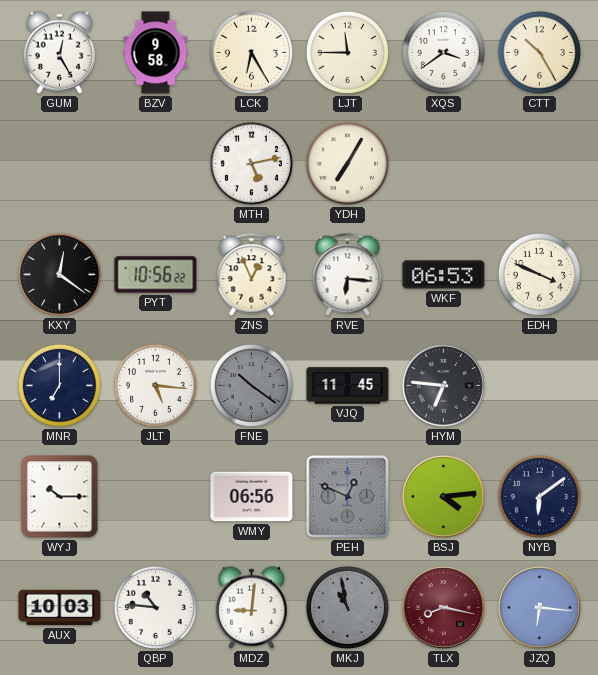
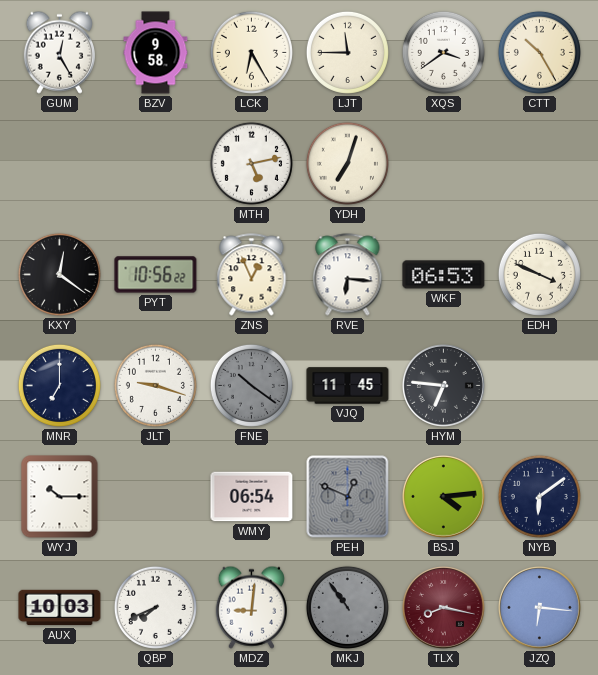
YDH: 7:05 -> 7:03 (347, 163)
JLT: 5:16 -> 9:18 (155, 385)
WMY: 06:56 -> 06:54 (252, 497)
QBP: 10:46 -> 7:41 (155, 607)
MKJ: 10:58 -> 10:54 (347, 607)
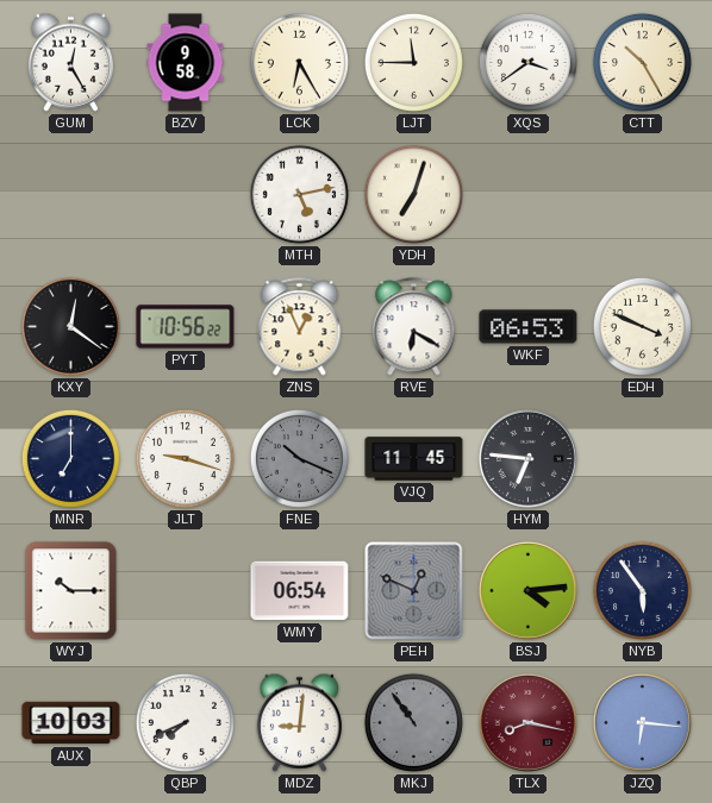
RVE: 6:16 -> 6:20 (414, 327)
FNE: 10:21 -> 10:19 (299, 458)
NYB: 6:09 -> 5:54 (642, 590)
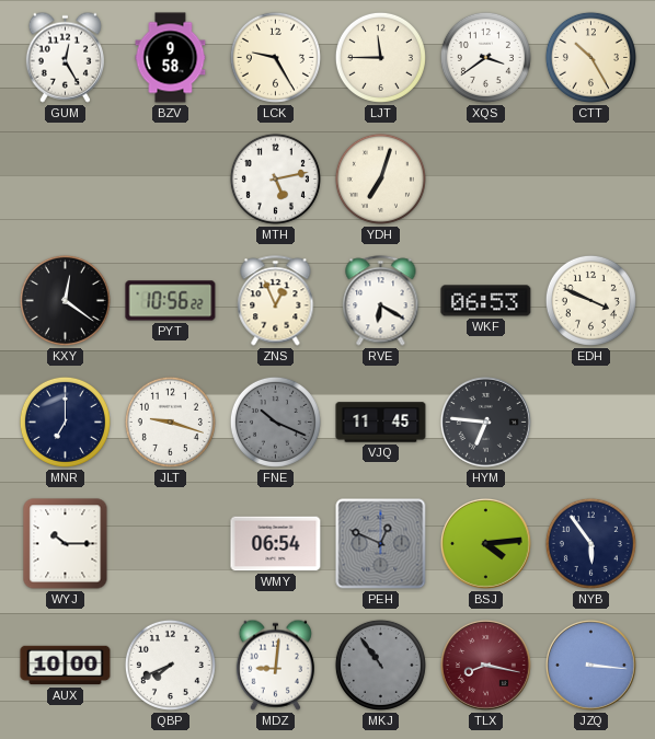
LCK: 6:25 -> 9:25 (275, 57)
AUX: 10:03 -> 10:00 (66, 666)
JZQ: 6:16 -> 3:16 (590, 665)
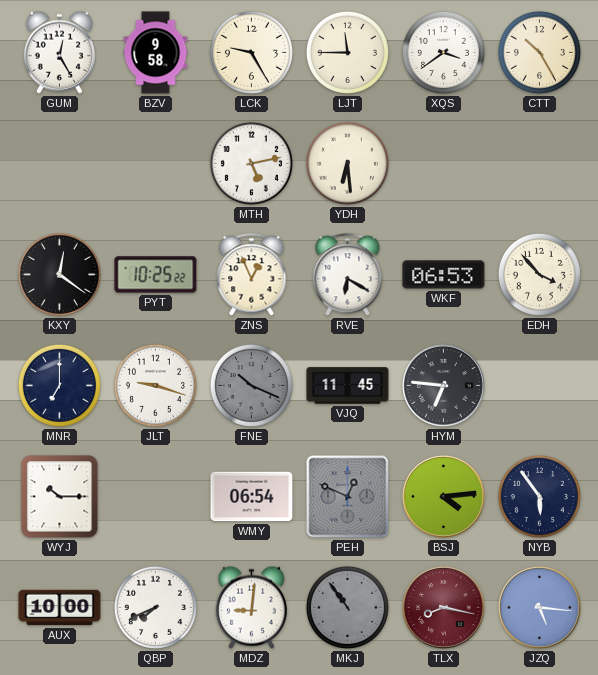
YDH: 7:03 -> 6:29 (347, 163)
PYT: 10:56 -> 10:25 (156, 275)
EDH: 3:49 -> 3:53 (539, 274)
JZQ: 3:16 -> 5:16 (539, 607)
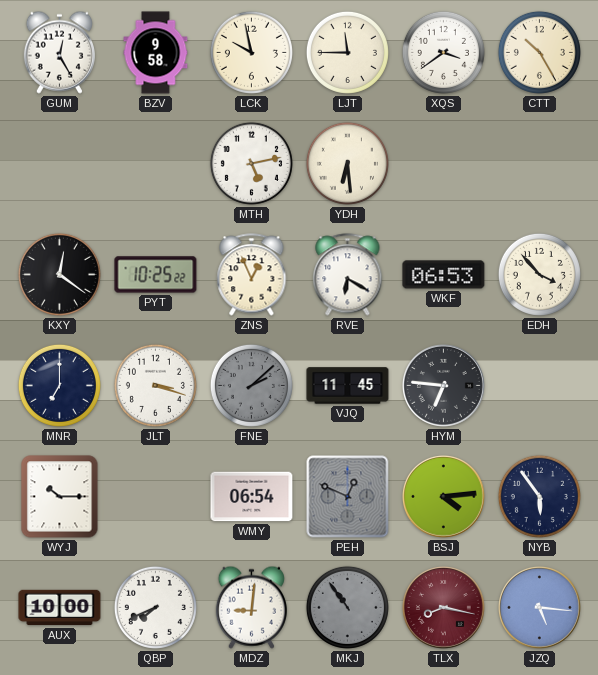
LCK: 9:25 -> 9:58 (251, 52)
JLT: 9:18 -> 3:18 (155, 385)
FNE: 10:19 -> 2:08 (251, 385)
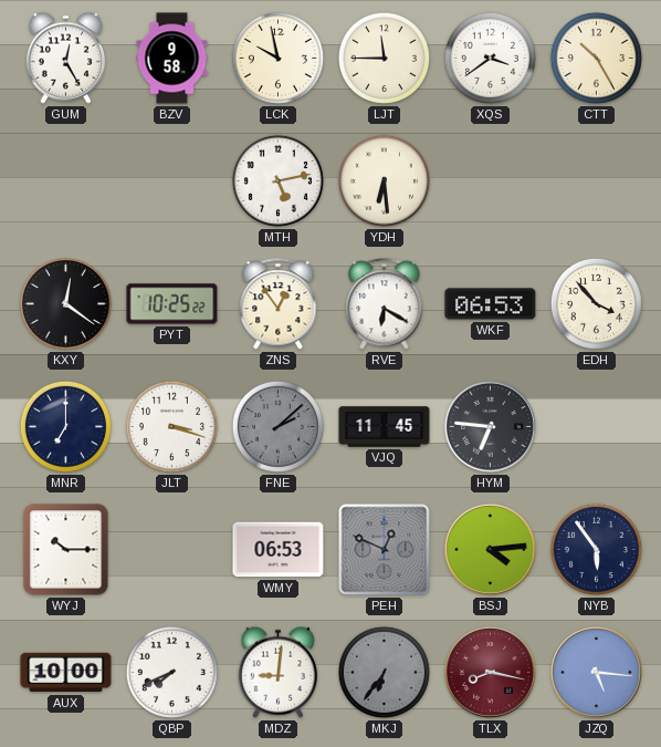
ZNS: 12:56 -> 12:54 (279, 304)
WMY: 06:54 -> 06:53 (279, 550)
MKJ: 10:54 -> 6:36 (384, 672)
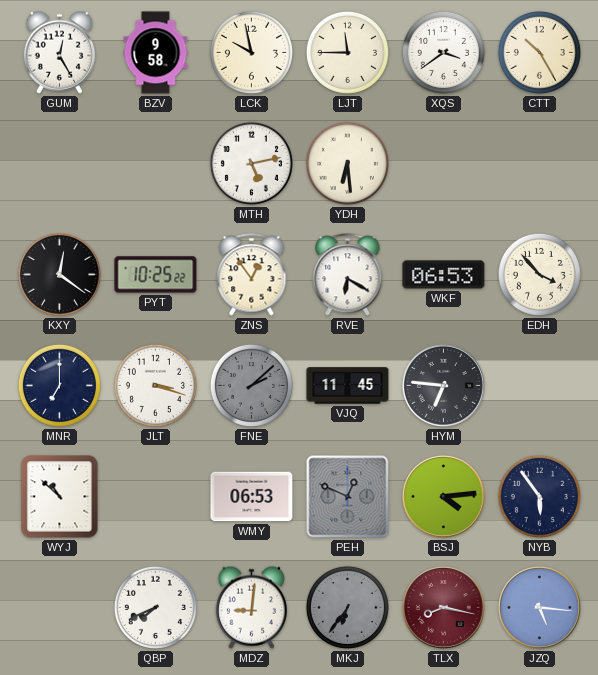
WYJ: 10:15 -> 10:52 (60, 497)
AUX: 10:00 -> none (66, 673)
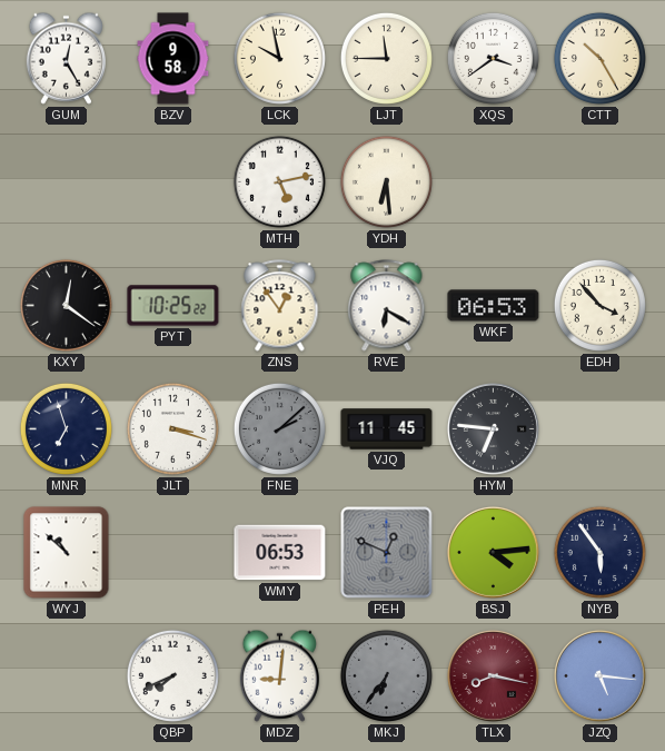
MNR: 7:00 -> 6:57 (66, 428)
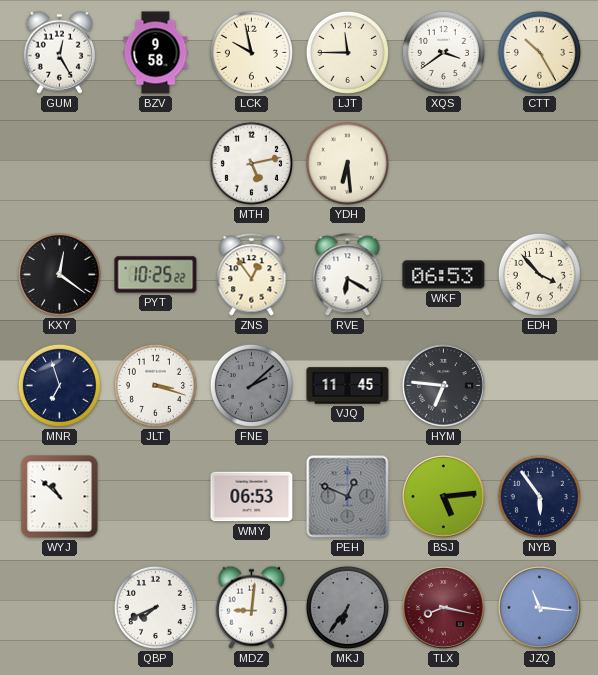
BSJ: 4:14 -> 5:14 (443, 496)
JZQ: 5:16 -> 11:16 (539, 607)
